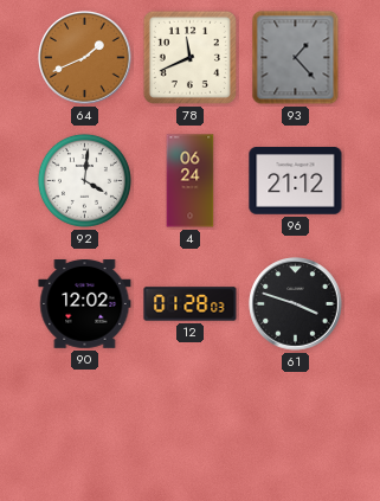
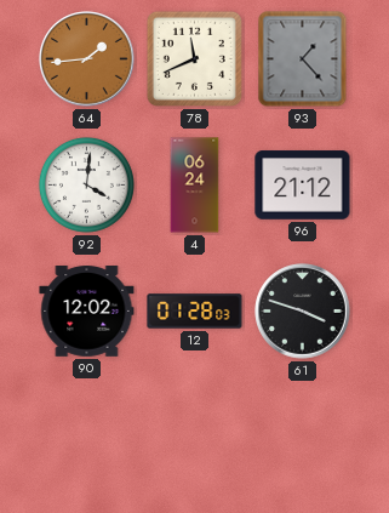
64: 1:41 -> 1:44 (87, 59)
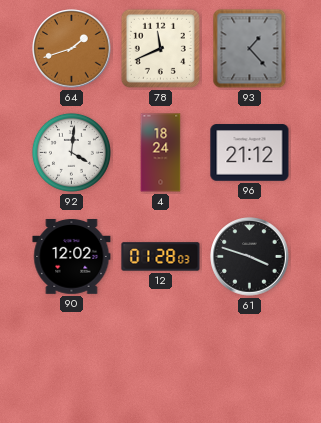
64: 1:44 -> 1:42 (72, 49)
4: 06:24 -> 18:24 (161, 153)
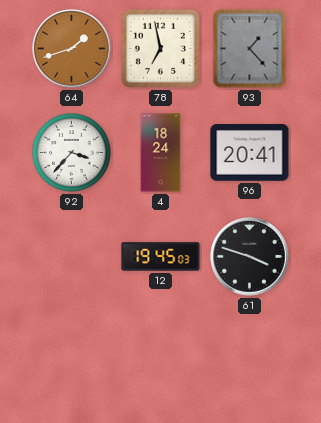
78: 11:41 -> 6:58 (160, 48)
92: 4:01 -> 3:37 (71, 152)
96: 21:12 -> 20:41 (250, 153)
90: 12:02 -> none (72, 257)
12: 01:28 -> 19:45 (161, 257)
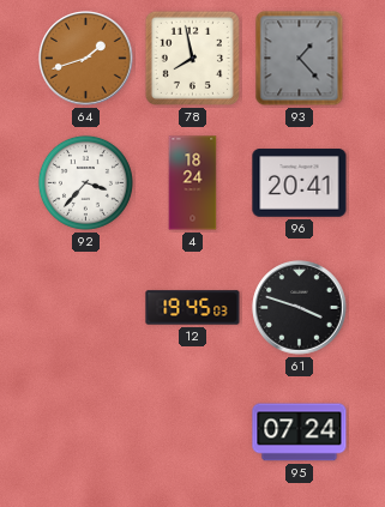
78: 6:58 -> 7:58 (192, 58)
95: none -> 07:24 (300, 433)
